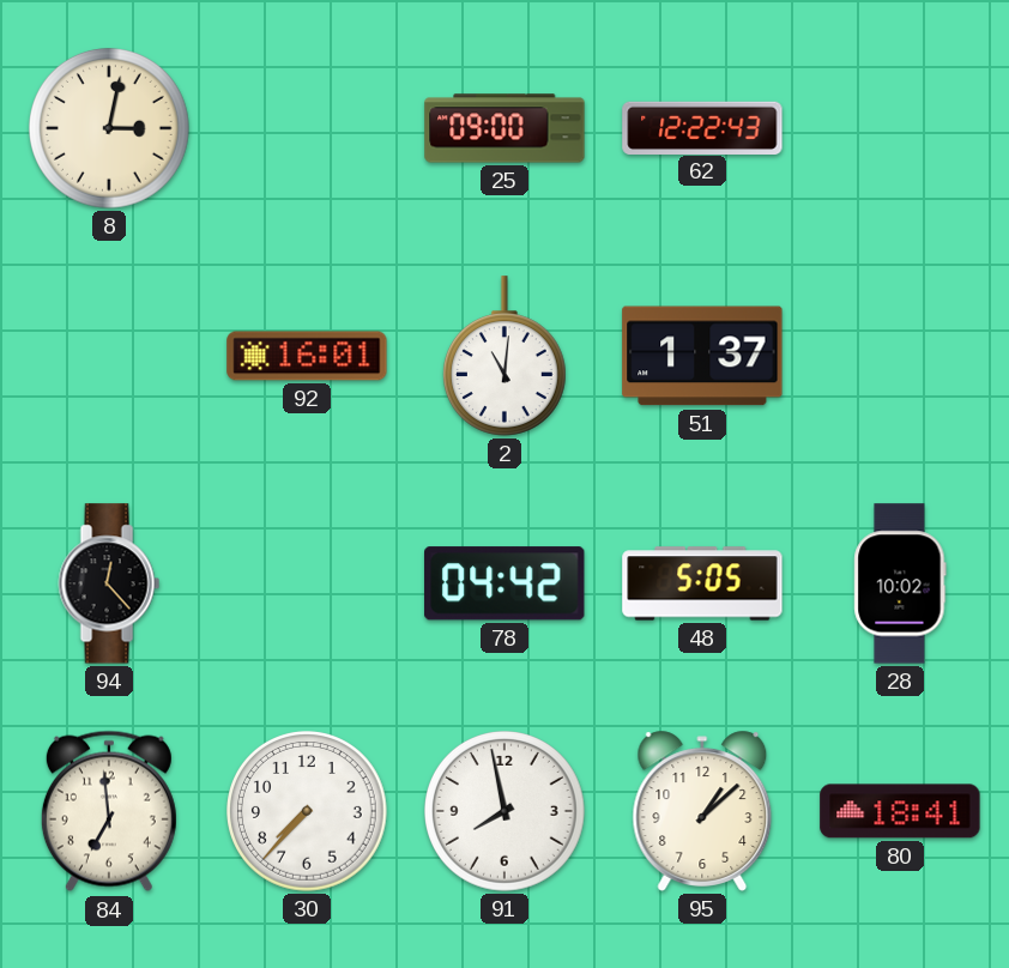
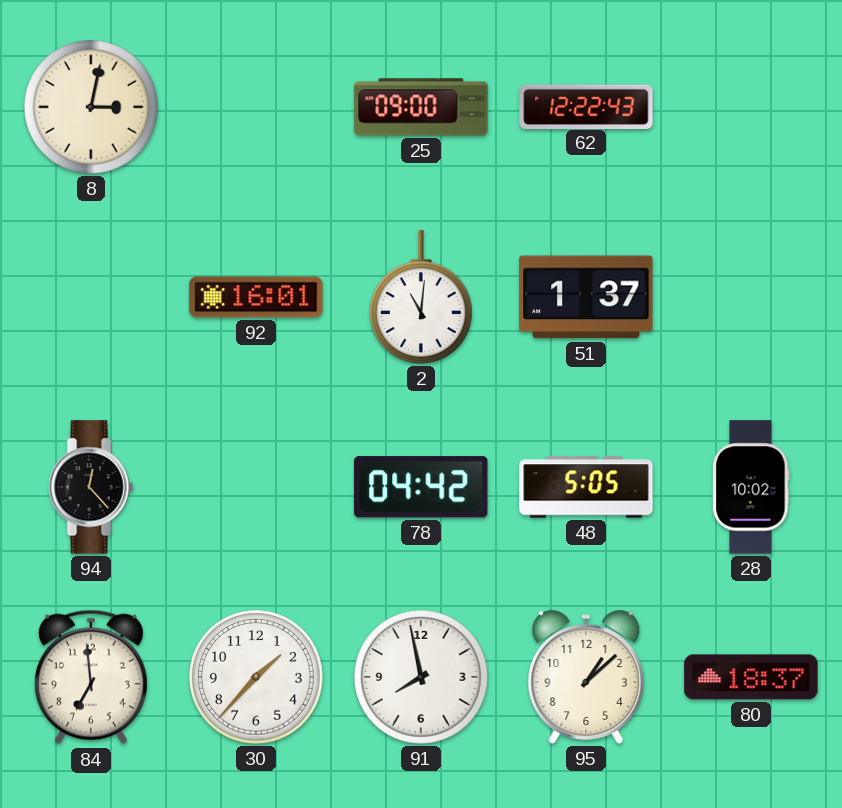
30: 7:37 -> 1:37 (257, 678)
80: 18:41 -> 18:37 (751, 677)
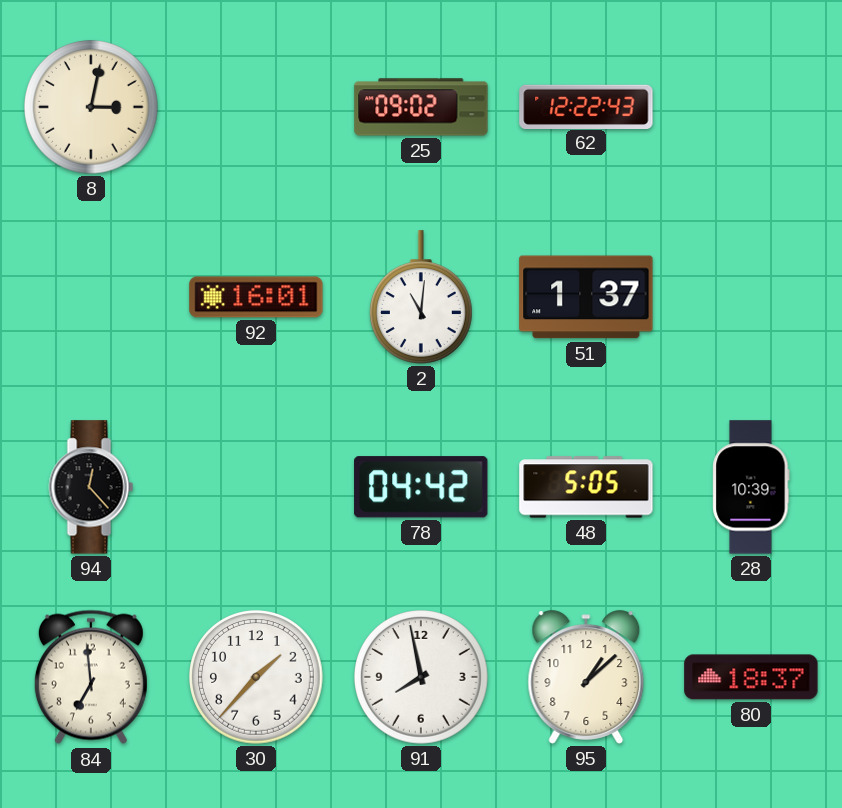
25: 09:00 -> 09:02 (421, 107)
28: 10:02 -> 10:39 (751, 487)
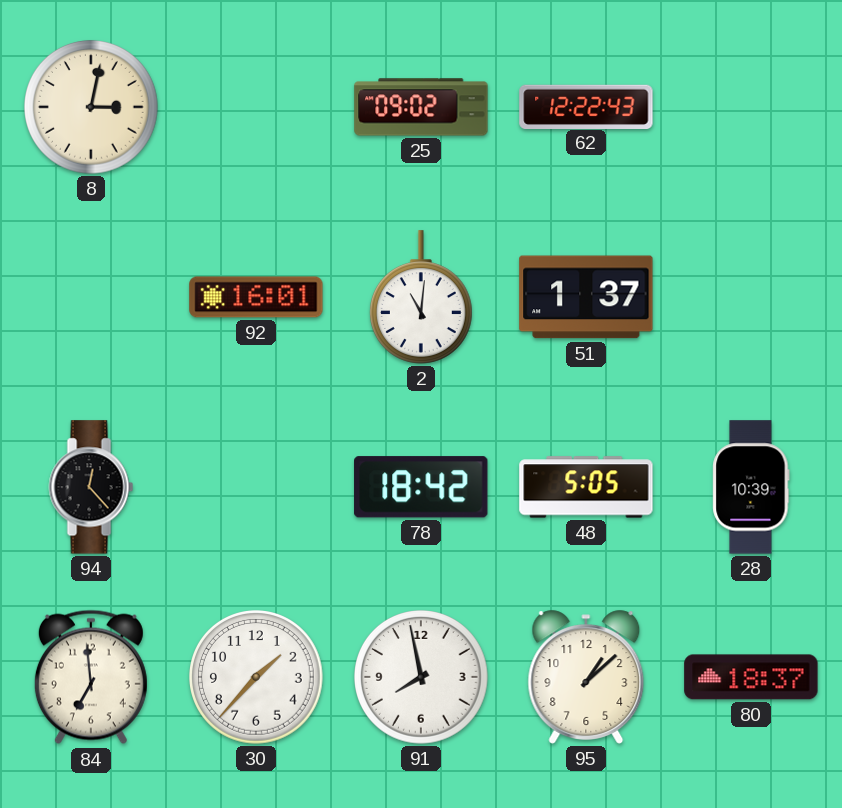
78: 04:42 -> 18:42 (421, 487)
